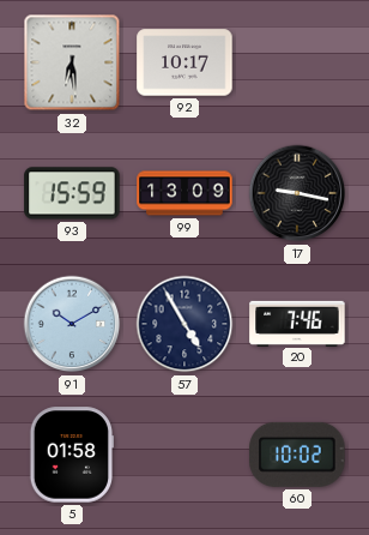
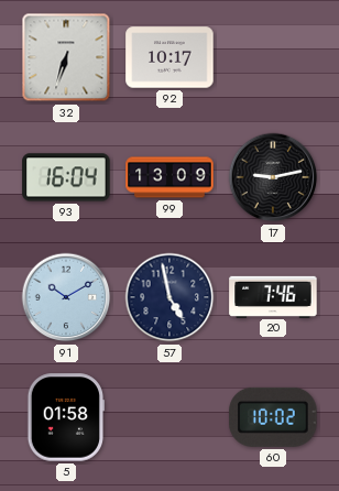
32: 6:29 -> 6:33 (66, 57)
93: 15:59 -> 16:04 (66, 177)
17: 9:17 -> 9:13 (273, 177)
57: 4:55 -> 4:58 (169, 297)
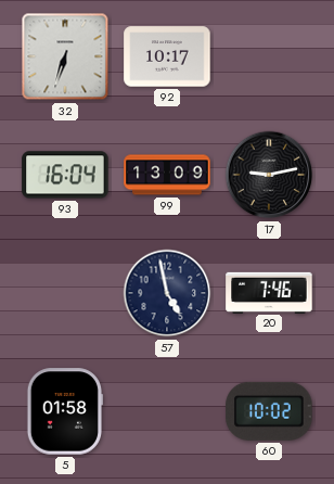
91: 10:10 -> none (66, 297)
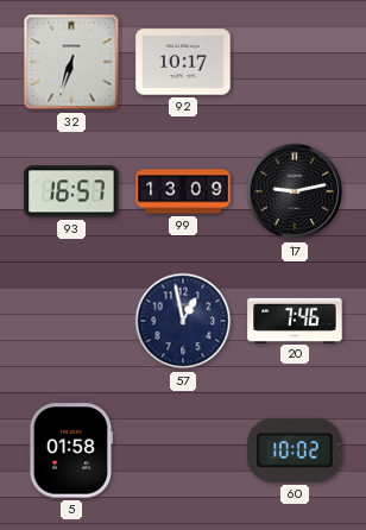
93: 16:04 -> 16:57 (71, 191)
57: 4:58 -> 12:58 (183, 321)
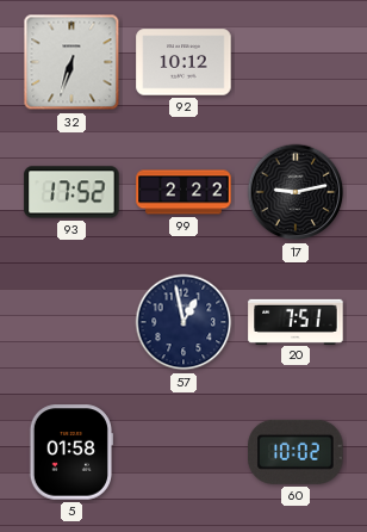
92: 10:17 -> 10:12 (183, 62)
93: 16:57 -> 17:52 (71, 192)
99: 13:09 -> 2:22 (183, 192)
20: 7:46 -> 7:51 (296, 321)
